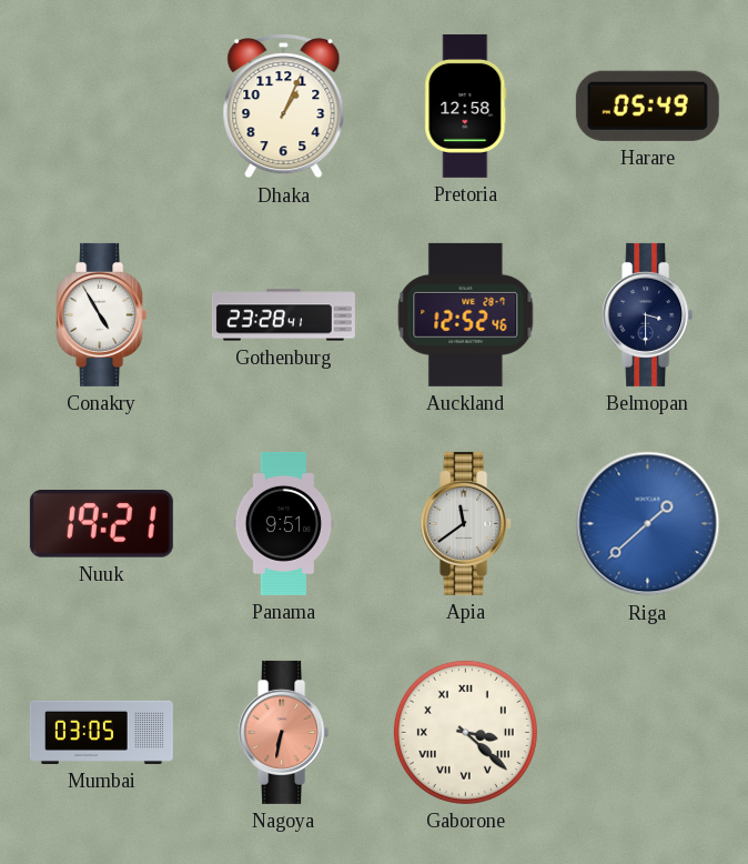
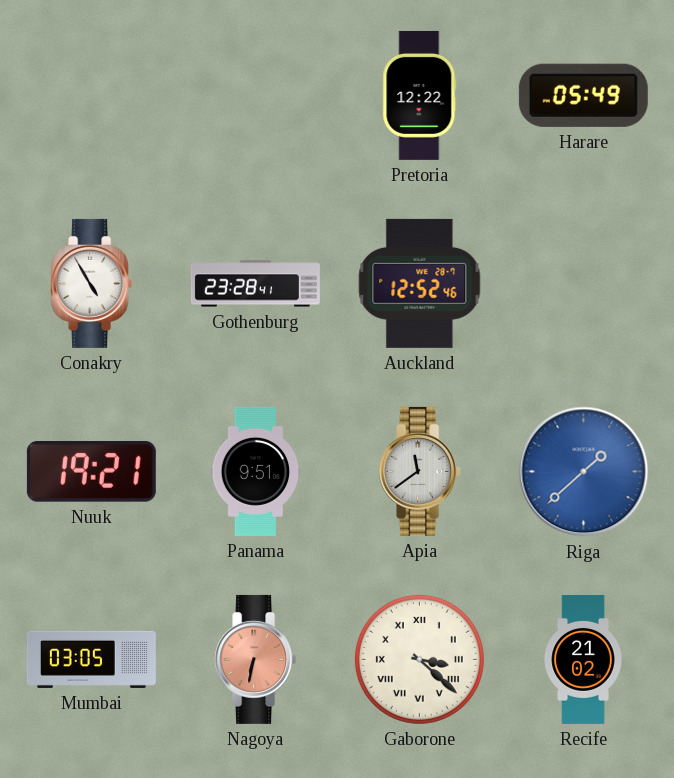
Dhaka: 1:04 -> none (284, 107)
Pretoria: 12:58 -> 12:22 (420, 95)
Belmopan: 3:30 -> none (648, 314)
Recife: none -> 21:02 (583, 659)
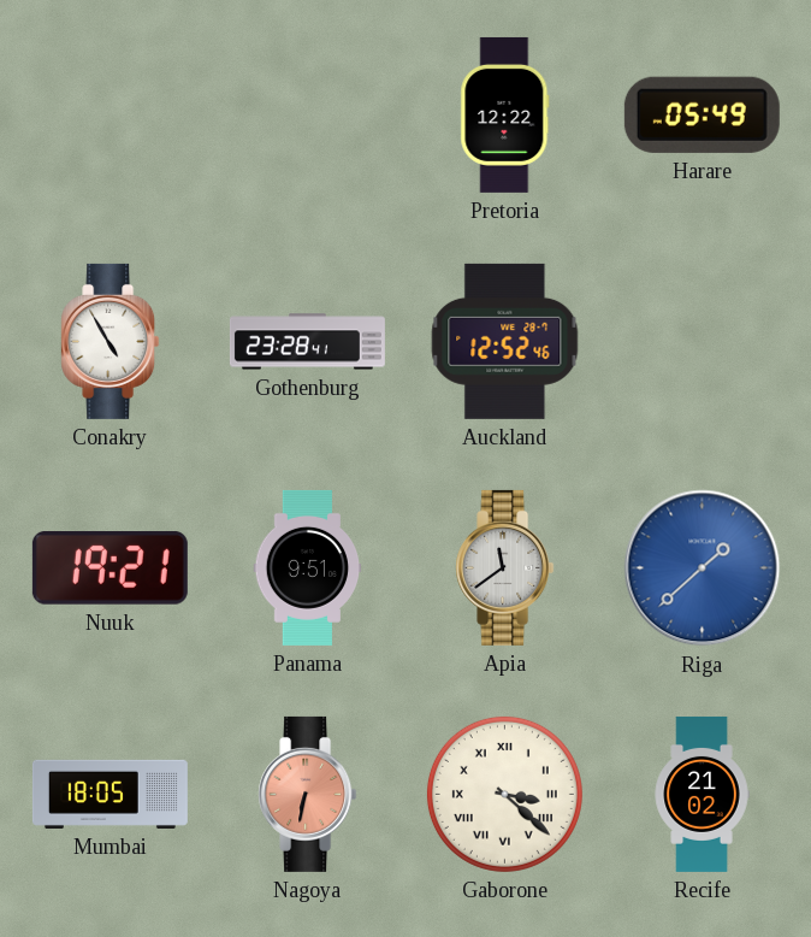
Mumbai: 03:05 -> 18:05 (109, 794)
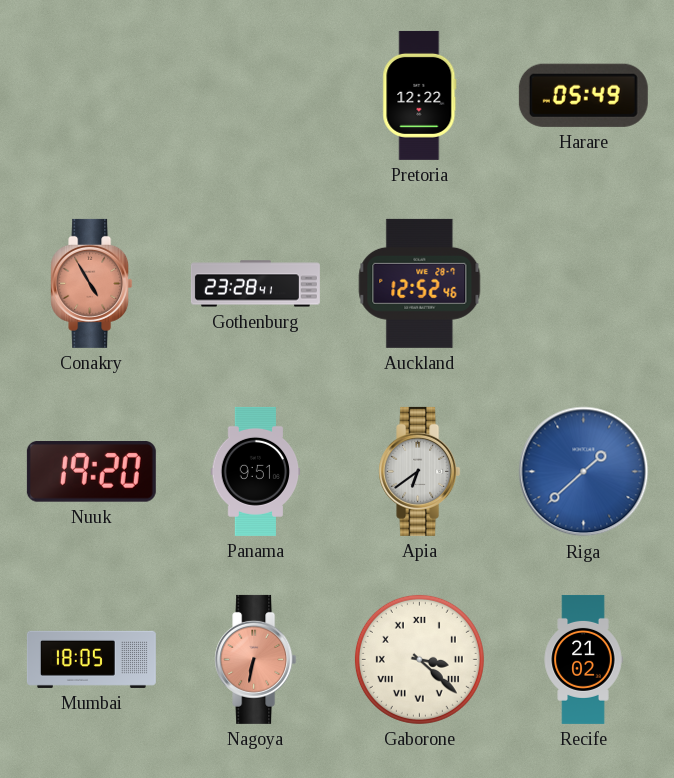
Conakry dial: white -> salmon (92, 283)
Nuuk: 19:21 -> 19:20 (91, 472)
Apia: 11:39 -> 6:39 (420, 471)
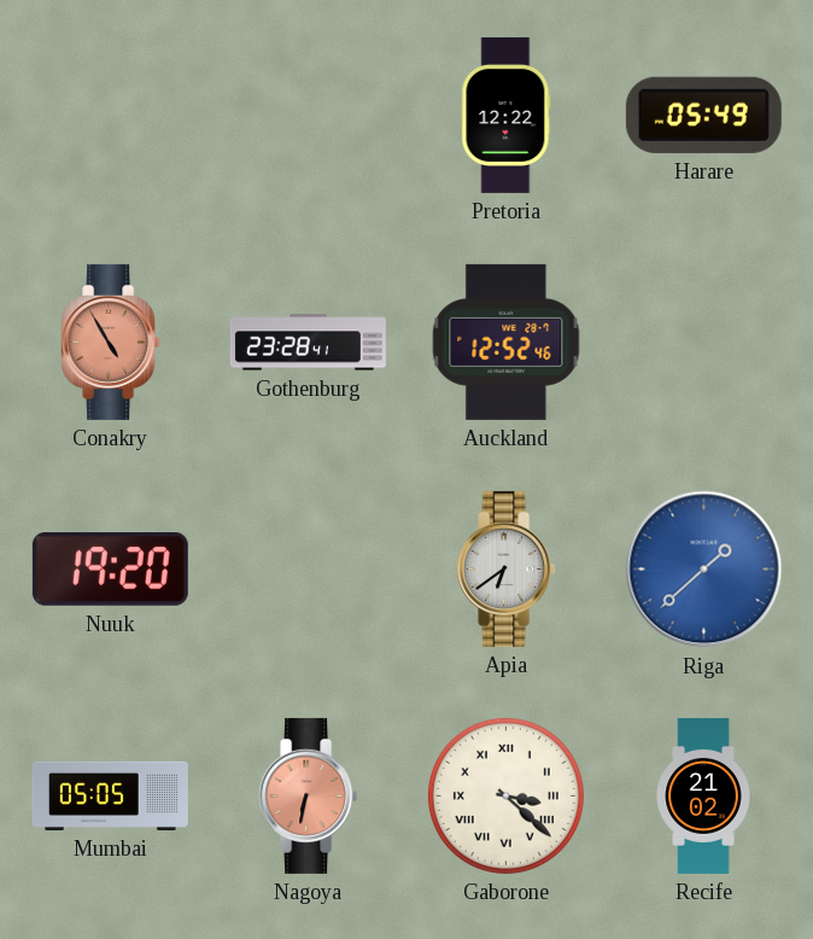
Panama: 9:51 -> none (256, 471)
Mumbai: 18:05 -> 05:05 (110, 795)
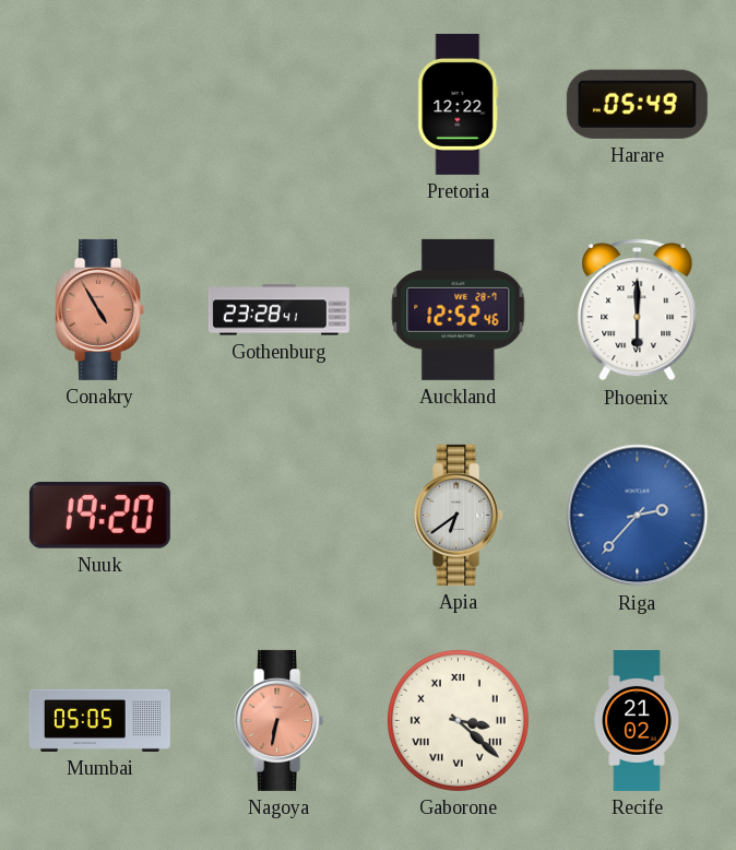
Phoenix: none -> 6:00 (638, 310)
Riga: 1:38 -> 2:37 (638, 516)
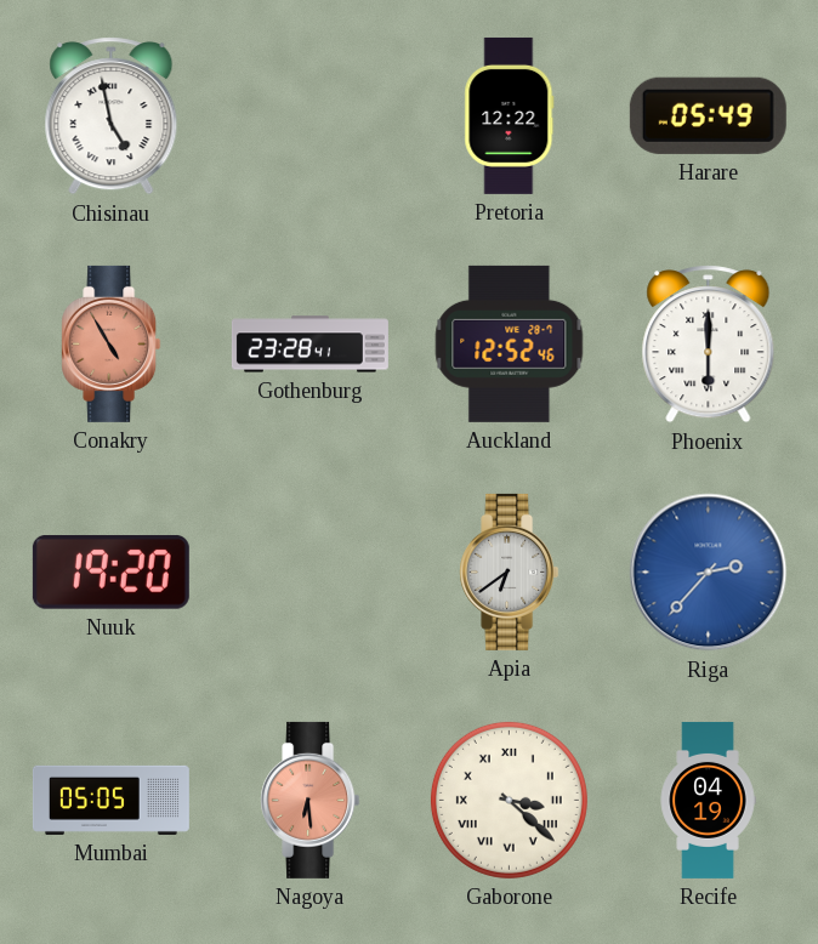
Chisinau: none -> 4:58 (112, 116)
Nagoya: 6:32 -> 6:29 (311, 800)
Recife: 21:02 -> 04:19 (708, 800)
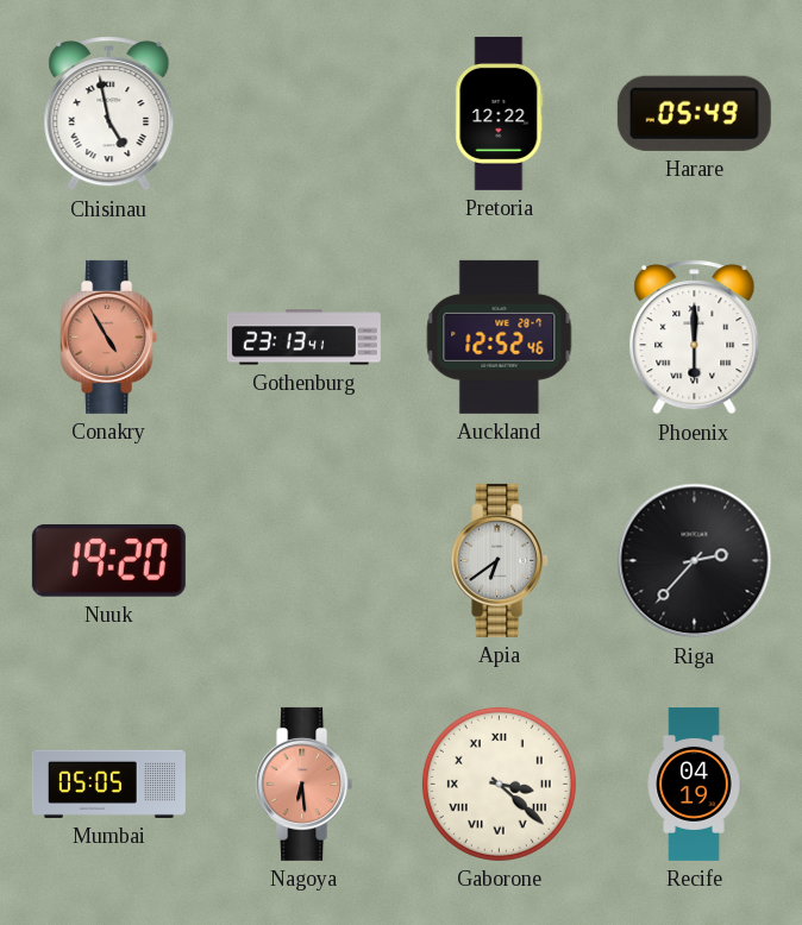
Gothenburg: 23:28 -> 23:13 (303, 338)
Riga dial: blue -> black (695, 561)
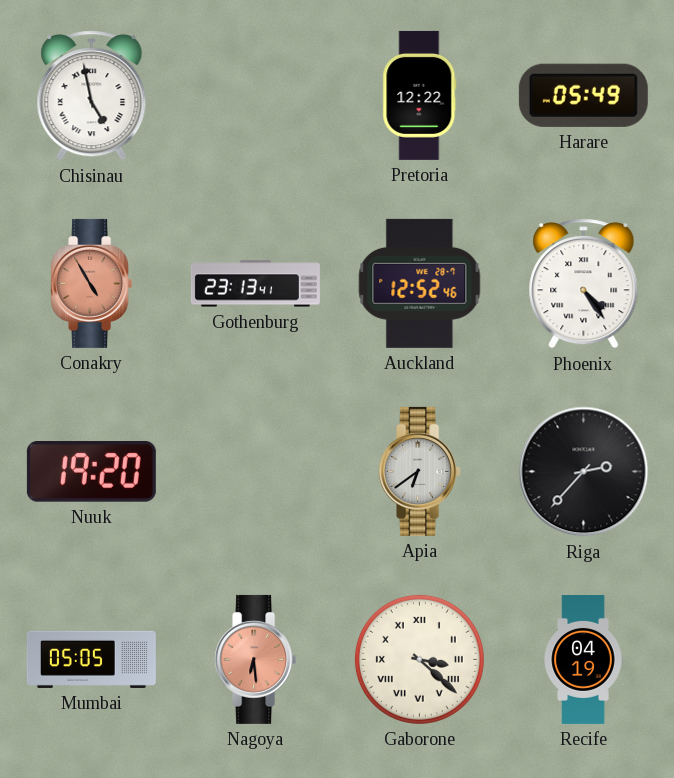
Phoenix: 6:00 -> 4:24 (584, 284)
